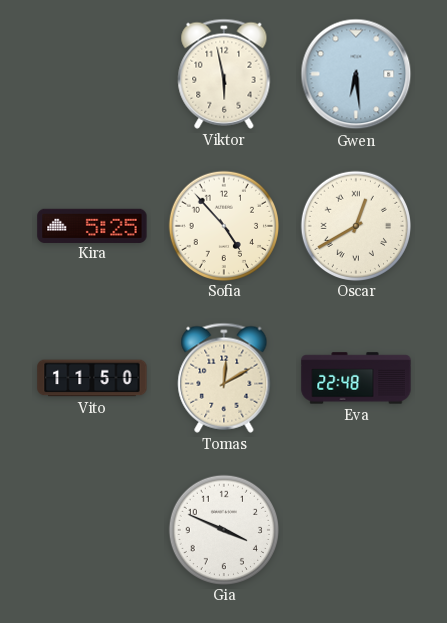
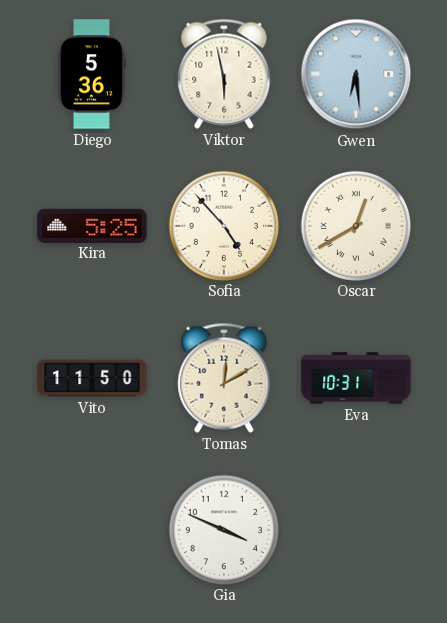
Diego: none -> 5:36 (91, 74)
Eva: 22:48 -> 10:31 (356, 378)
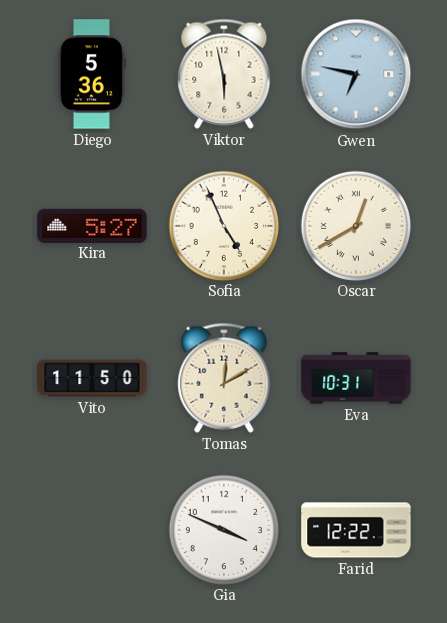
Gwen: 6:29 -> 6:47 (356, 74)
Kira: 5:25 -> 5:27 (92, 225)
Sofia: 4:53 -> 4:56 (223, 225)
Farid: none -> 12:22 (356, 530)
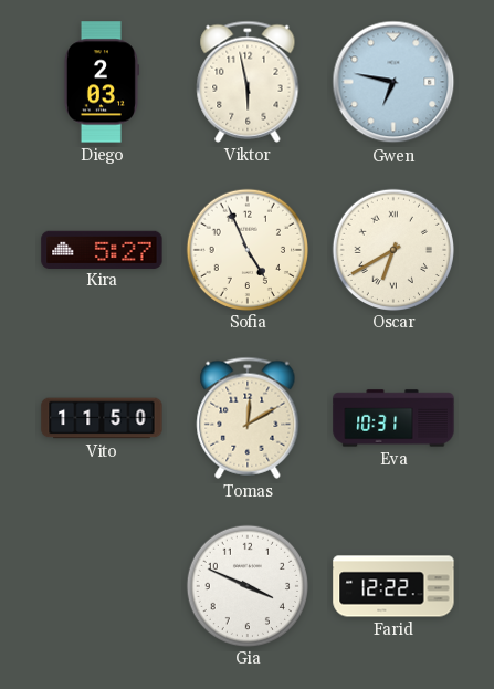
Diego: 5:36 -> 2:03 (101, 82)
Oscar: 12:40 -> 6:40 (392, 249)
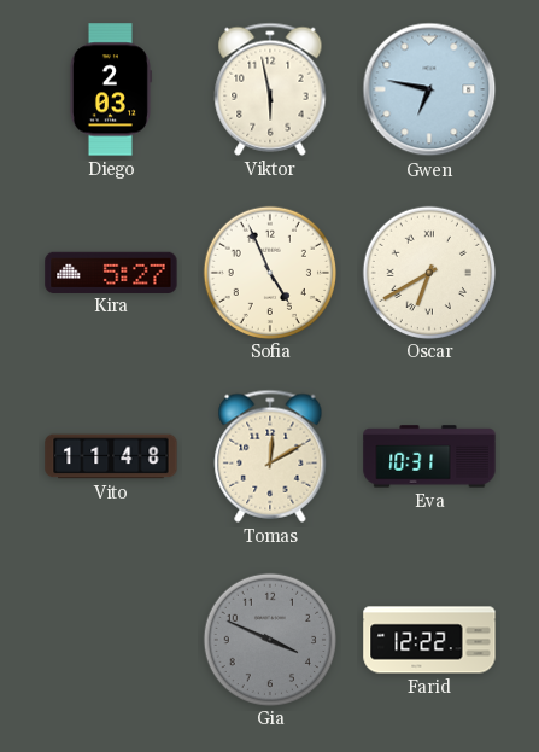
Vito: 11:50 -> 11:48 (111, 456)
Gia dial: white -> grey (269, 639)
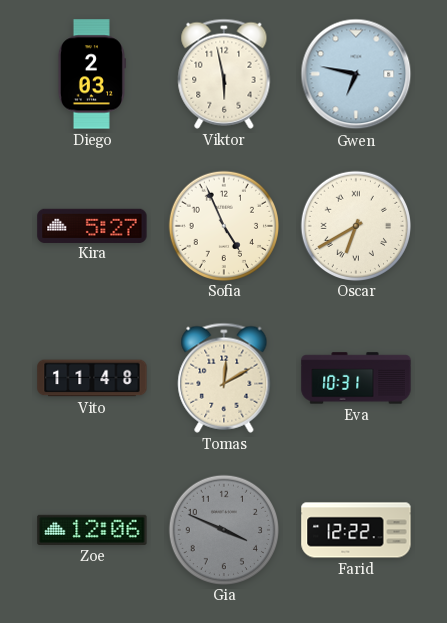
Zoe: none -> 12:06 (92, 530)
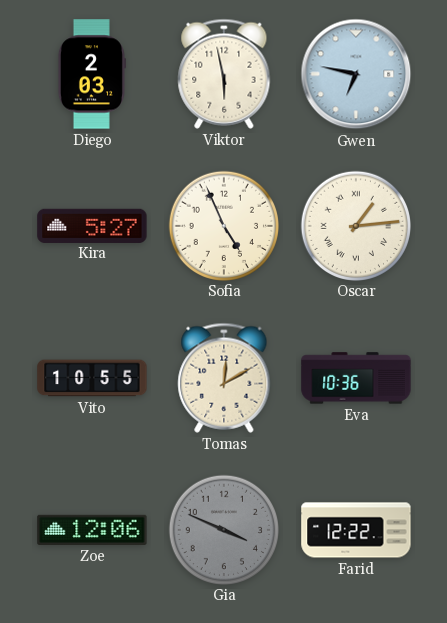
Oscar: 6:40 -> 1:14 (355, 225)
Vito: 11:48 -> 10:55 (92, 378)
Eva: 10:31 -> 10:36 (356, 378)
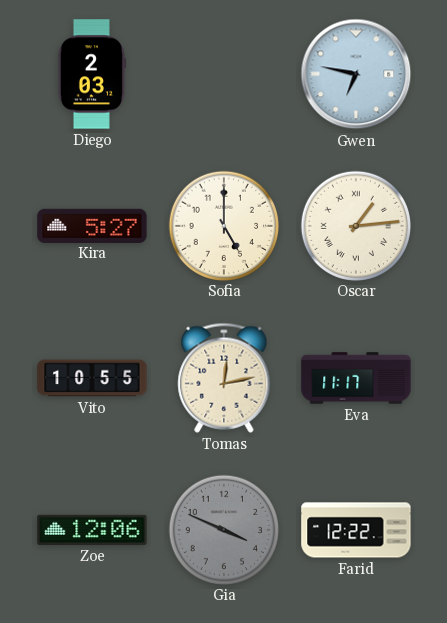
Viktor: 5:58 -> none (224, 74)
Sofia: 4:56 -> 5:00 (223, 225)
Tomas: 12:10 -> 12:13 (224, 378)
Eva: 10:36 -> 11:17 (356, 378)
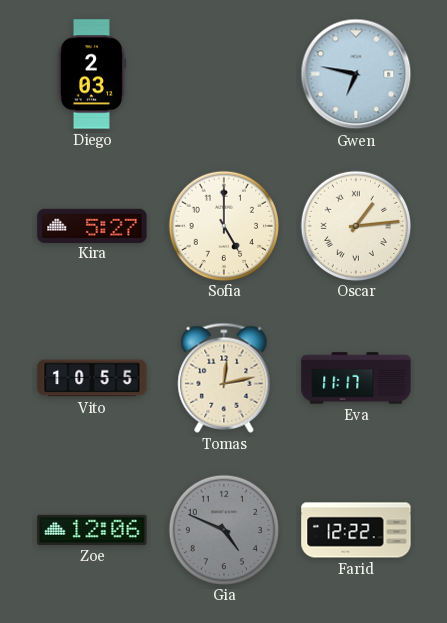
Gia: 3:49 -> 4:49 (223, 529)
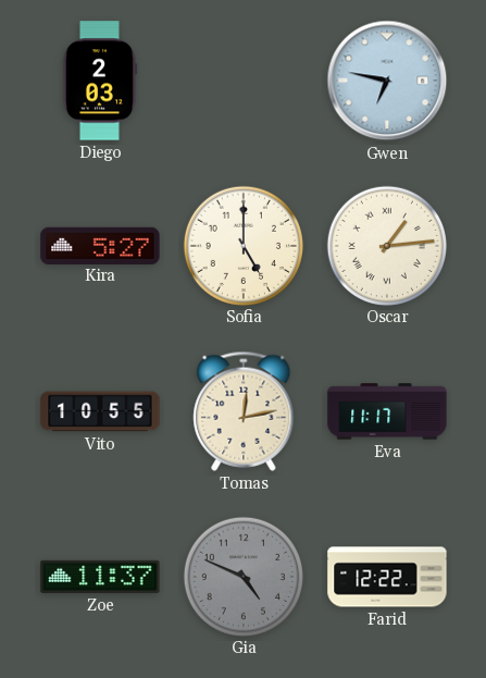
Zoe: 12:06 -> 11:37 (100, 577)
